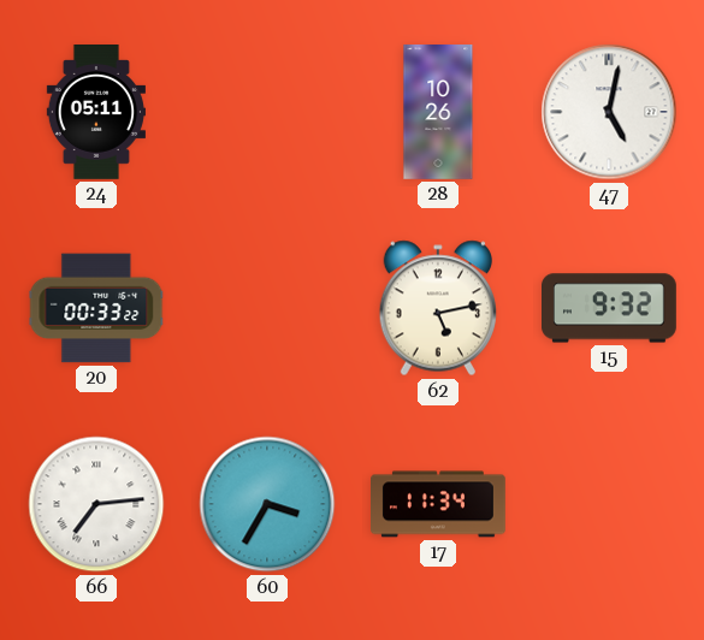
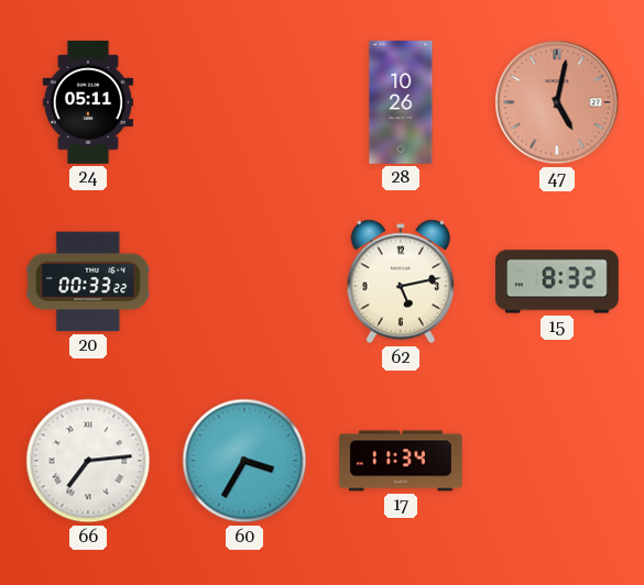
47 dial: white -> salmon (557, 102)
15: 9:32 -> 8:32 (558, 282)
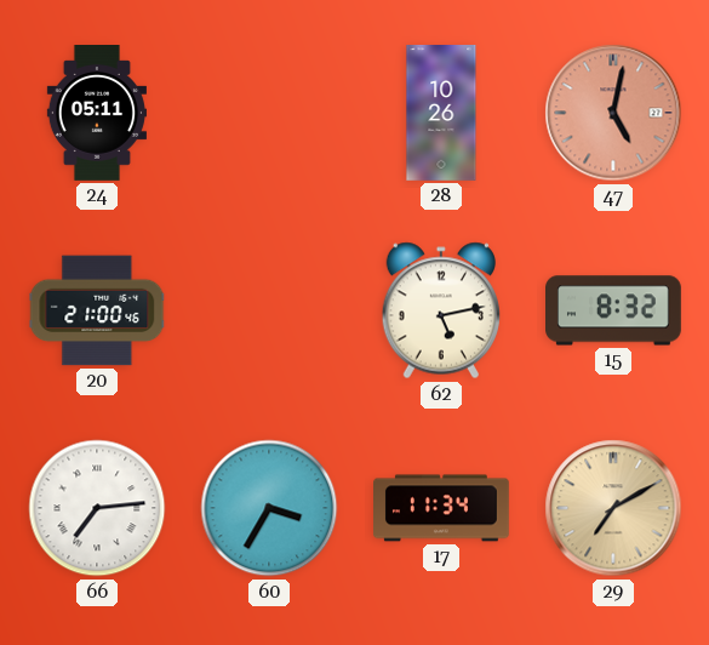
20: 00:33 -> 21:00 (97, 310)
29: none -> 7:10 (613, 508)
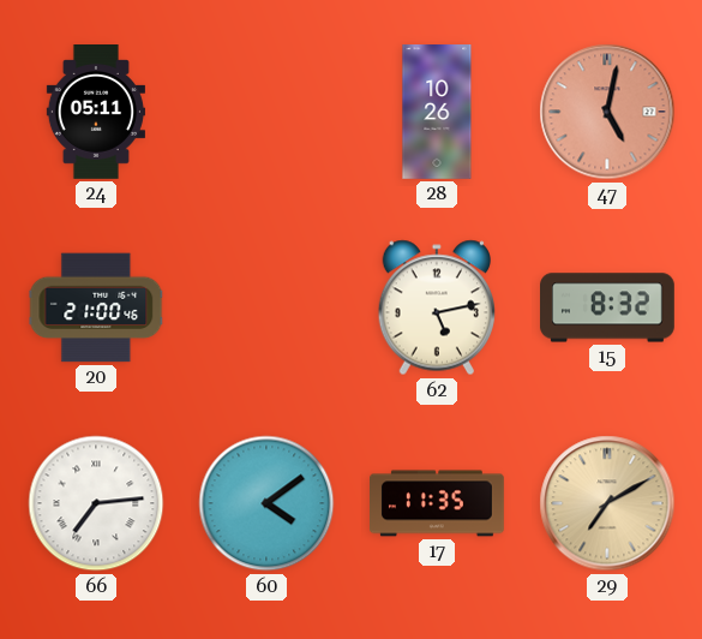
60: 3:35 -> 4:09 (266, 503)
17: 11:34 -> 11:35 (438, 503)
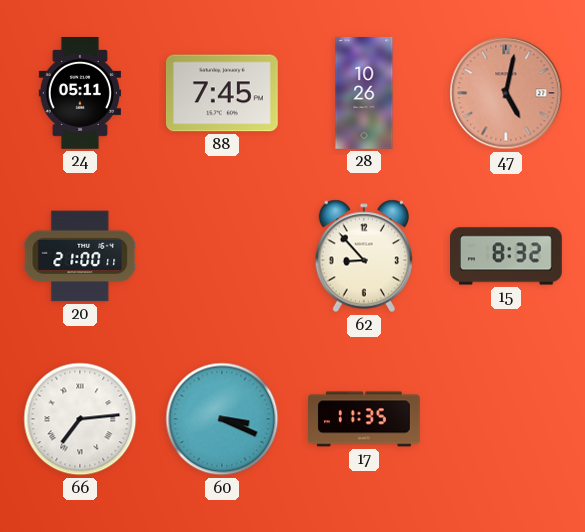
88: none -> 7:45 (222, 93)
20: 21:00:46 -> 21:00:11 (80, 256)
62: 5:13 -> 8:53 (363, 256)
60: 4:09 -> 3:19 (222, 419)
29: 7:10 -> none (607, 503)
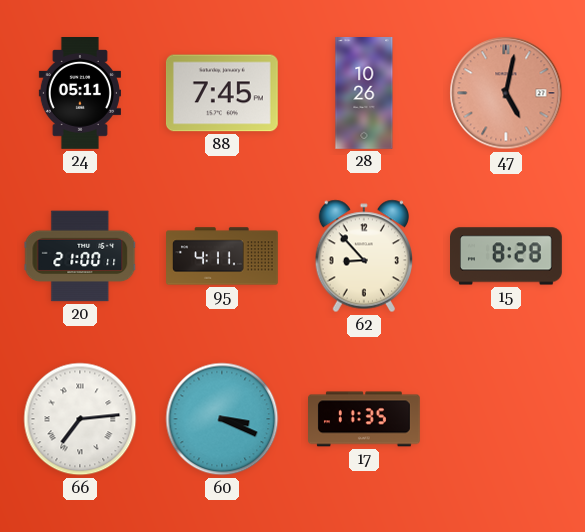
95: none -> 4:11 (222, 256)
15: 8:32 -> 8:28 (507, 256)
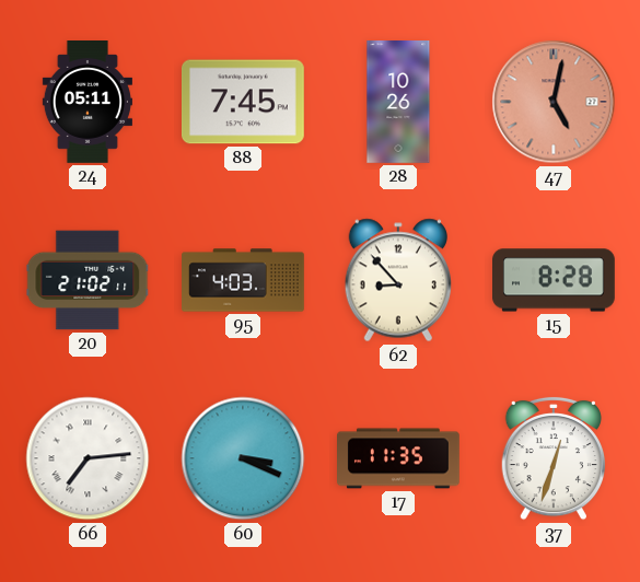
20: 21:00 -> 21:02 (88, 280)
95: 4:11 -> 4:03 (243, 280)
37: none -> 12:33 (552, 458)
